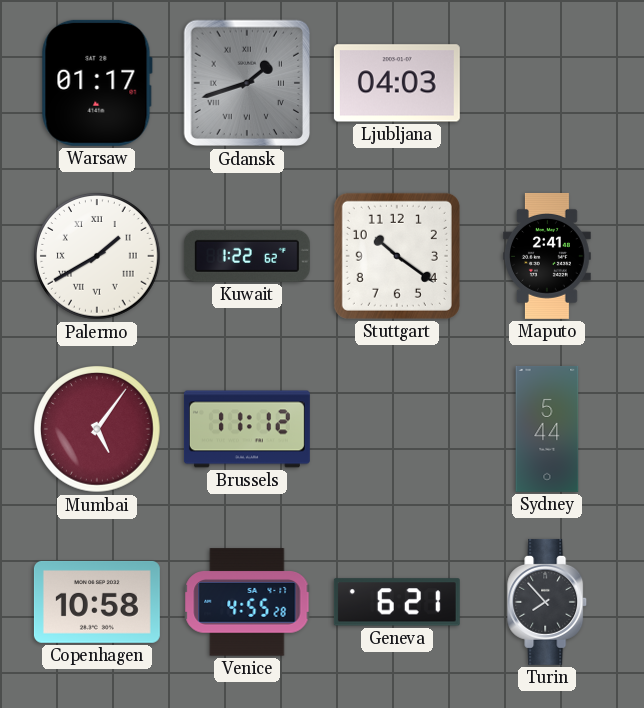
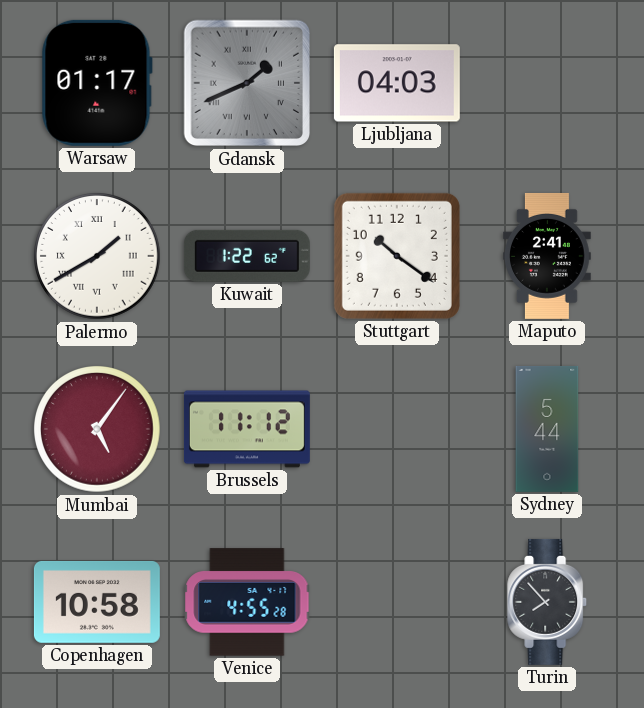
Gdansk: 1:42 -> 1:41 (247, 83)
Geneva: 6:21 -> none (397, 602)
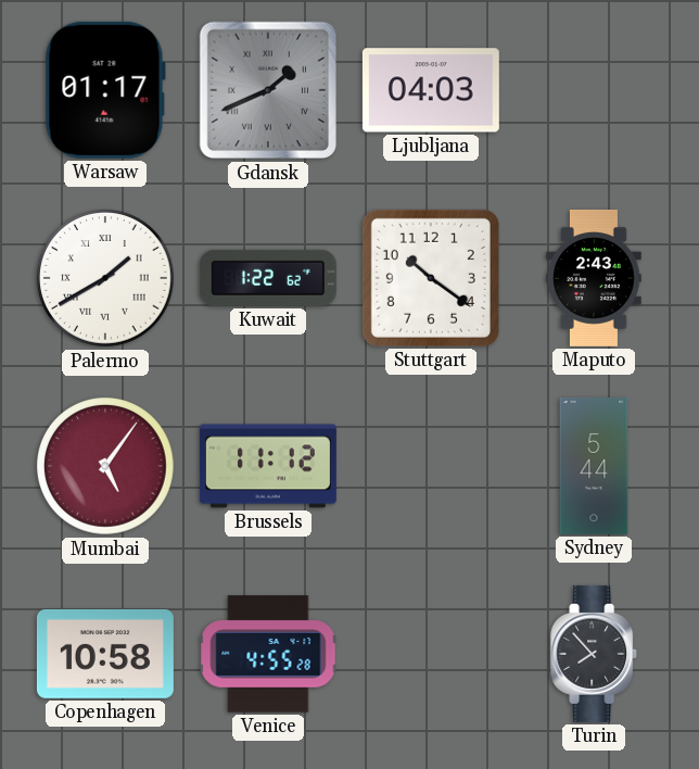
Maputo: 2:41 -> 2:43 (595, 278)
